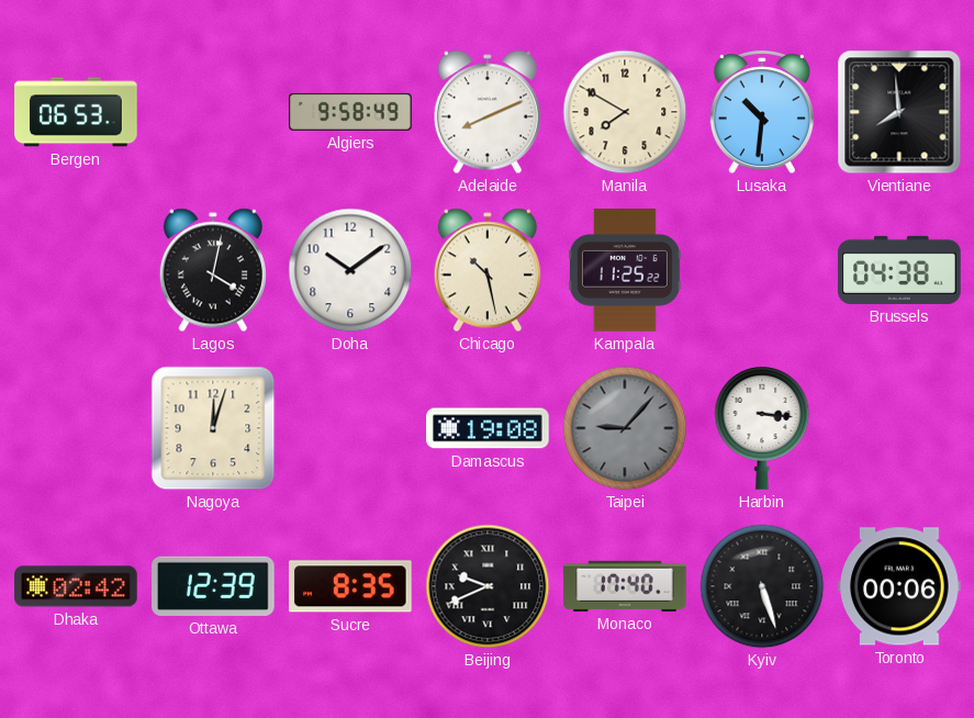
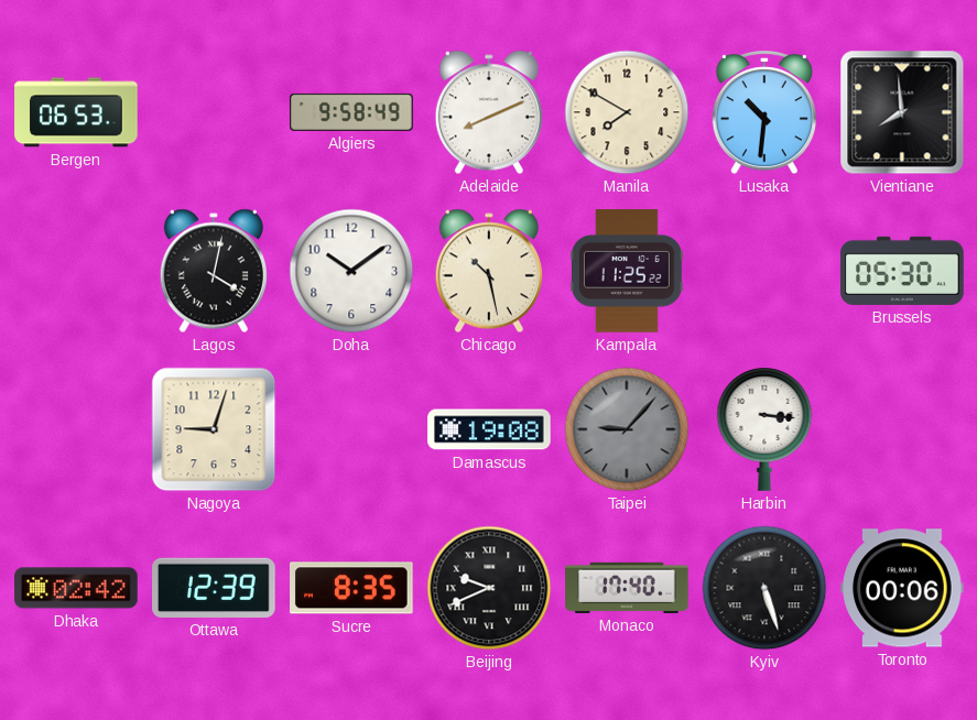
Brussels: 04:38 -> 05:30 (902, 271)
Nagoya: 12:03 -> 9:03 (214, 429)
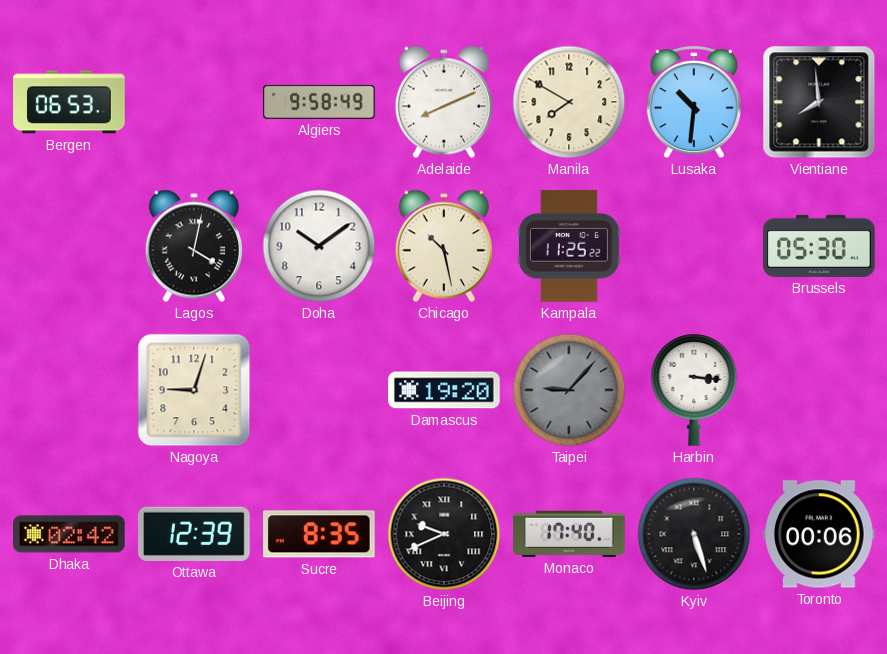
Damascus: 19:08 -> 19:20 (444, 390)
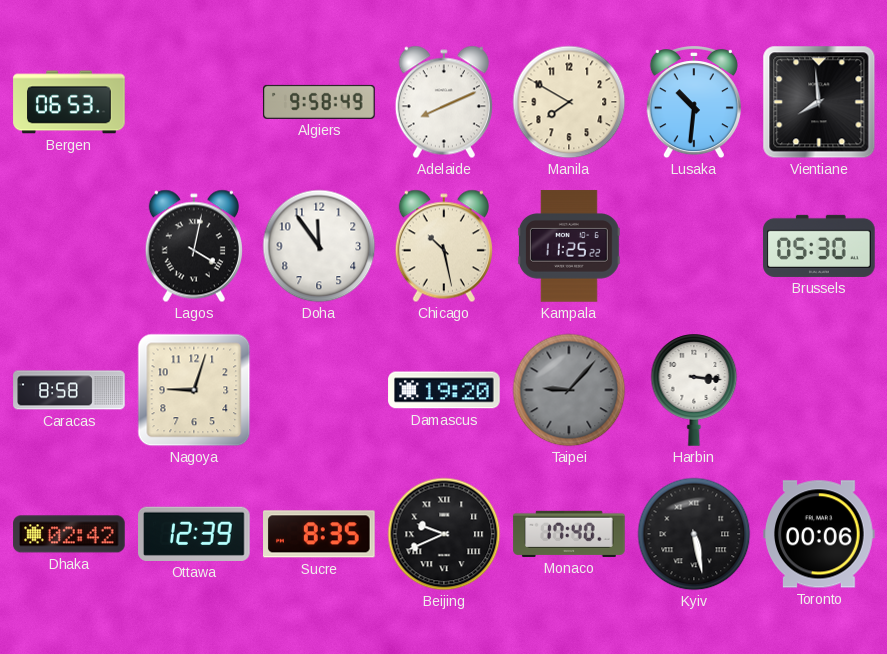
Doha: 10:09 -> 11:54 (319, 246)
Caracas: none -> 8:58 (69, 390)
Kyiv: 5:27 -> 5:28 (694, 534)
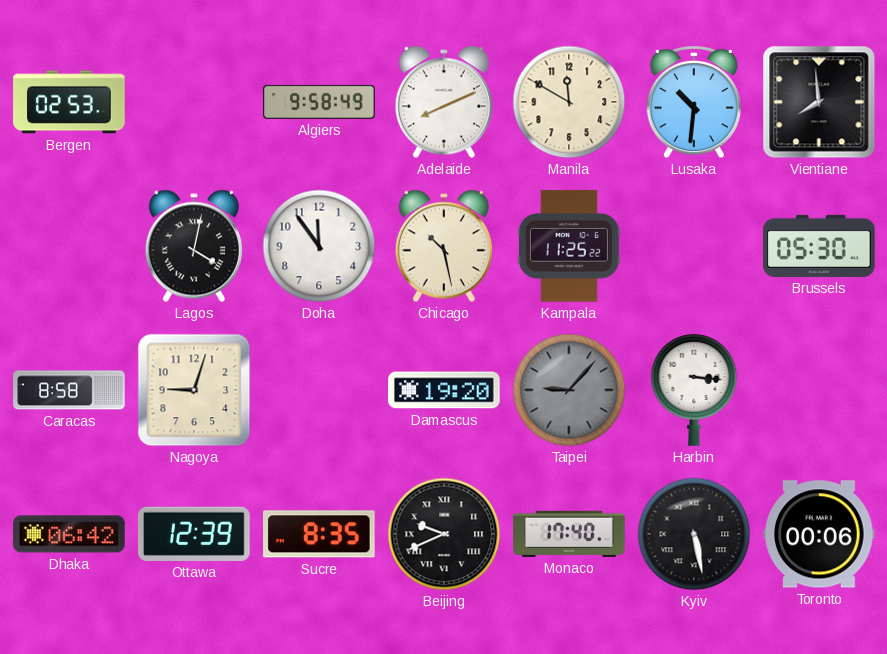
Bergen: 06:53 -> 02:53 (69, 102)
Manila: 7:50 -> 11:50 (569, 102)
Dhaka: 02:42 -> 06:42 (69, 534)
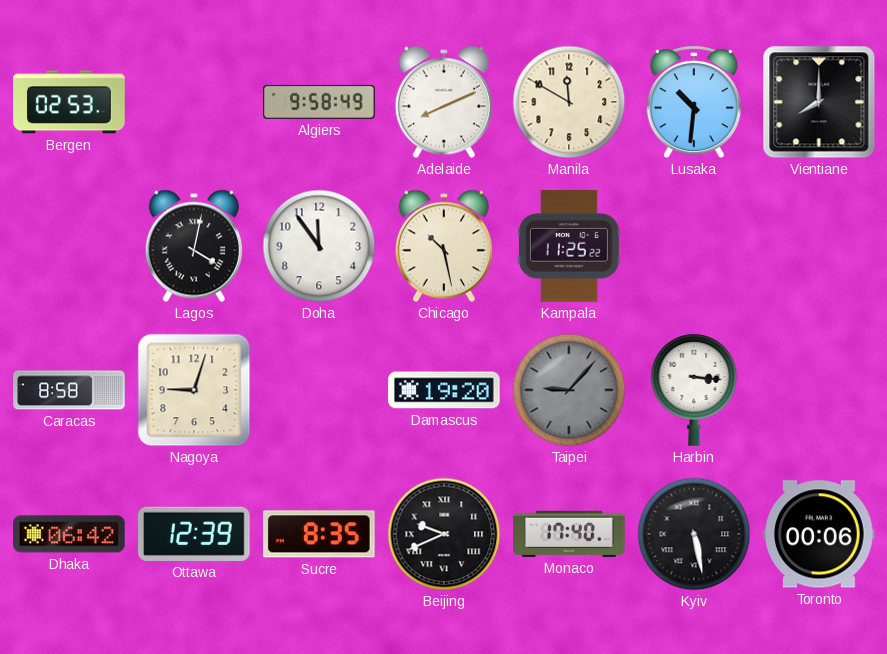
Vientiane: 7:59 -> 8:00 (819, 102)
Brussels: 05:30 -> none (819, 246)
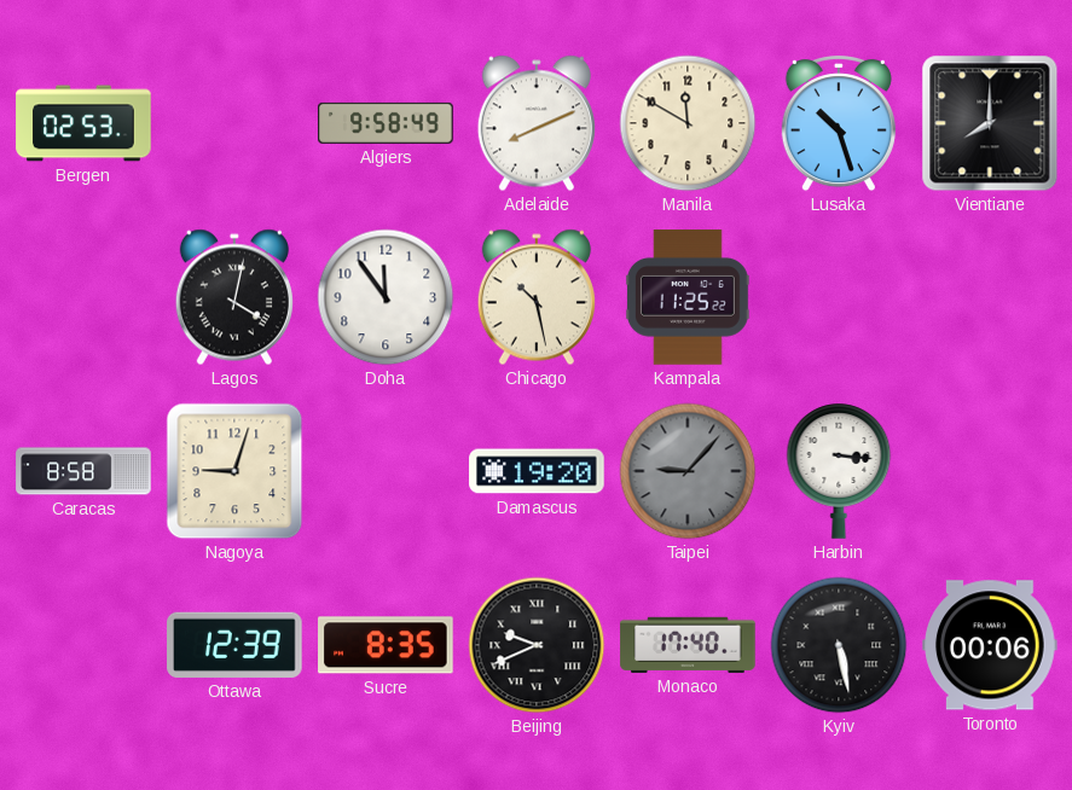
Lusaka: 10:31 -> 10:27 (839, 124)
Dhaka: 06:42 -> none (69, 534)
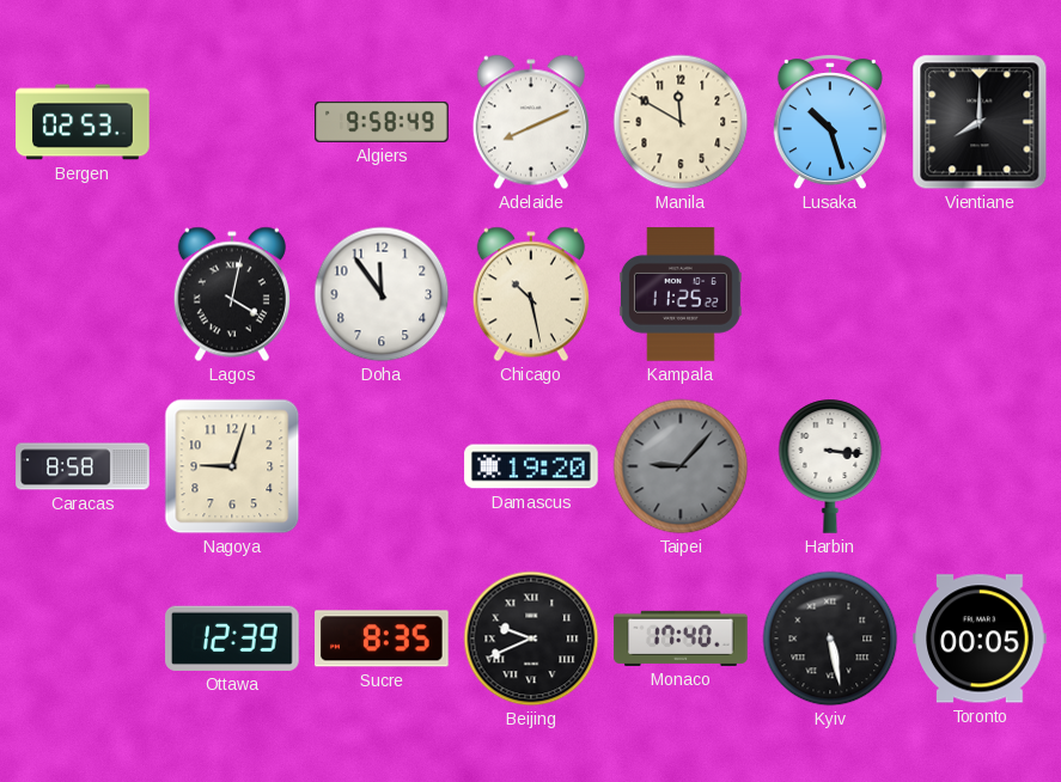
Toronto: 00:06 -> 00:05 (980, 639)
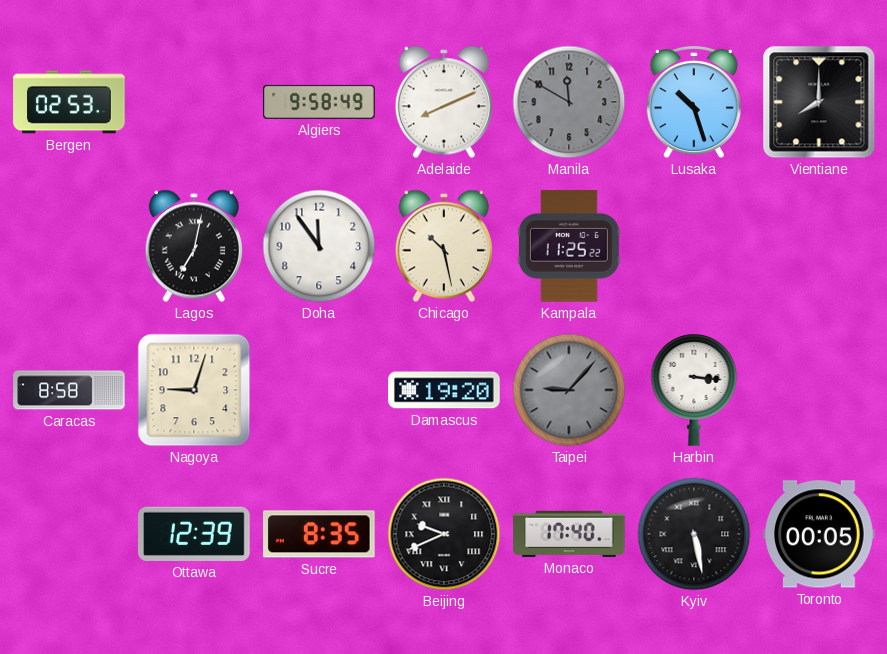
Manila dial: cream -> grey (569, 102)
Lagos: 4:02 -> 7:02 (194, 246)
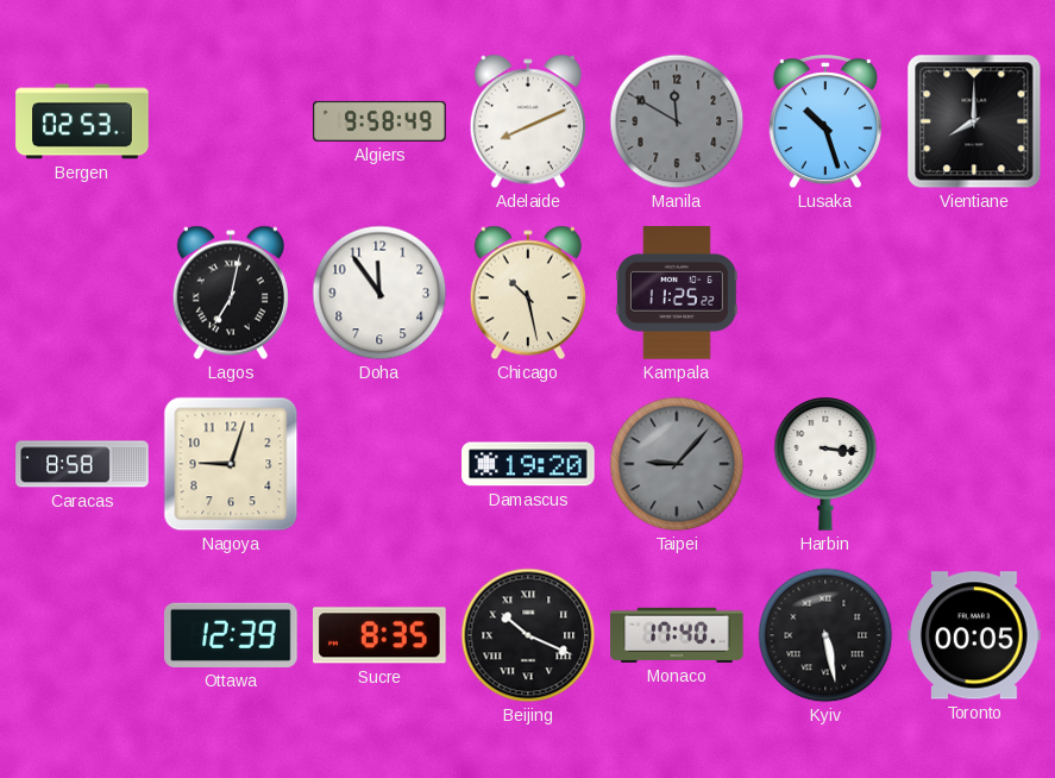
Beijing: 9:41 -> 10:19 (528, 635)
